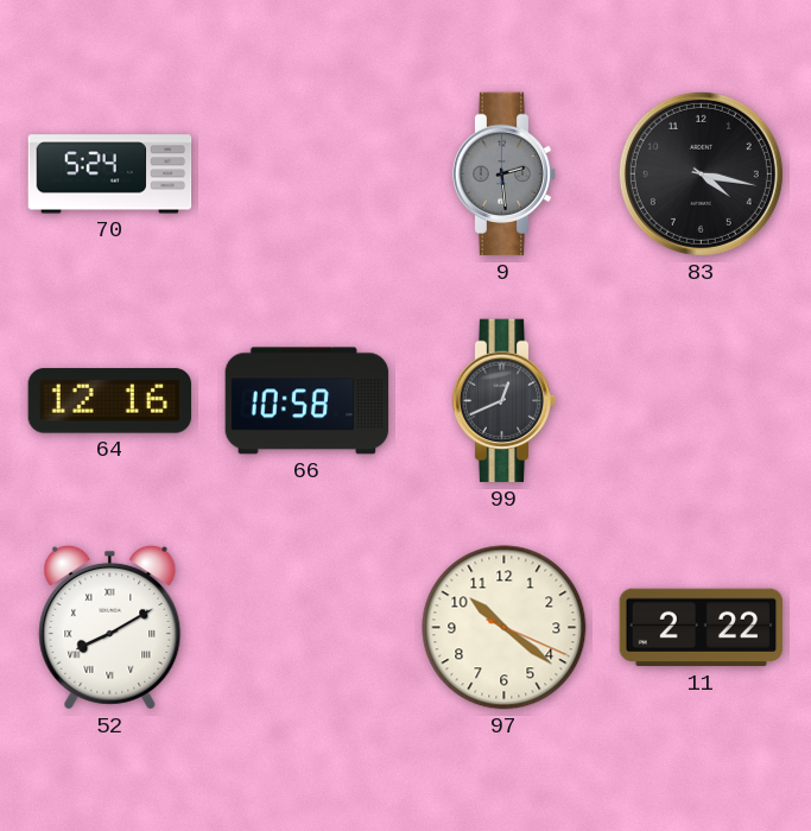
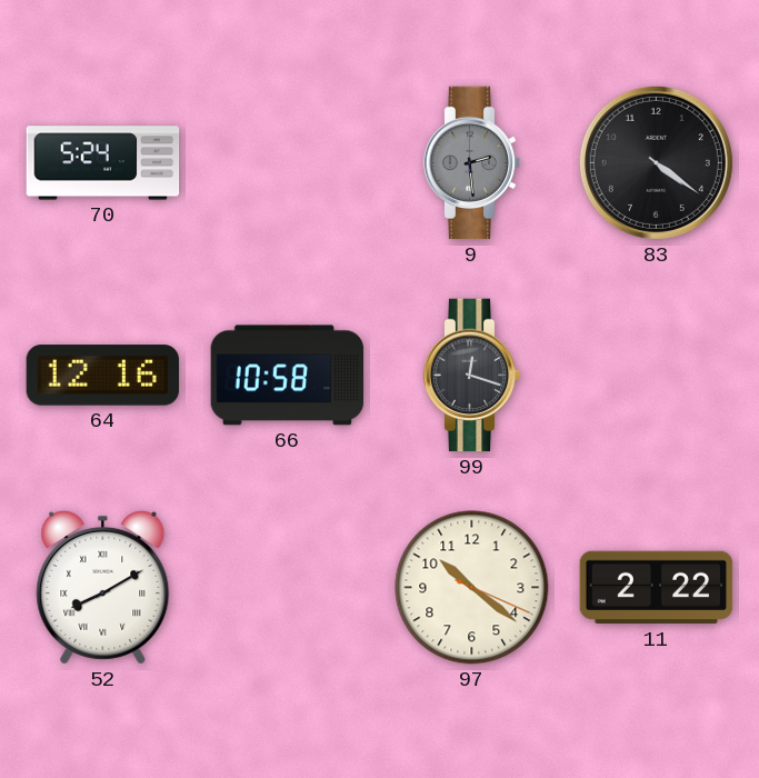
83: 4:17 -> 4:21 (656, 162)
99: 12:41 -> 12:18 (472, 376)
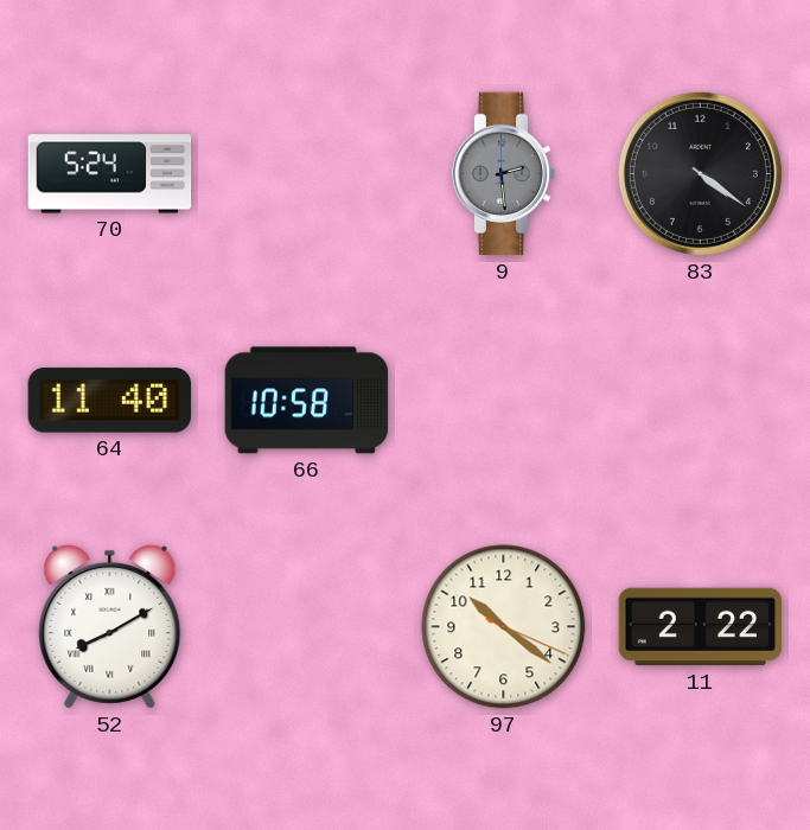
64: 12:16 -> 11:40 (110, 401)
99: 12:18 -> none (472, 376)
